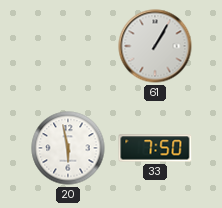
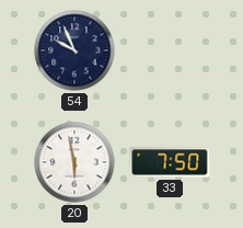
54: none -> 9:56 (74, 50)
61: 1:05 -> none (155, 46)
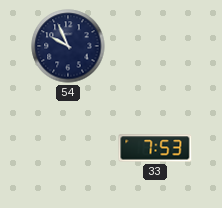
20: 5:58 -> none (74, 162)
33: 7:50 -> 7:53 (155, 148)
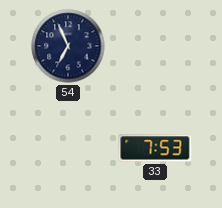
54: 9:56 -> 6:56 (68, 46)
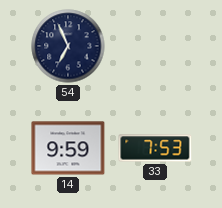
14: none -> 9:59 (68, 148)
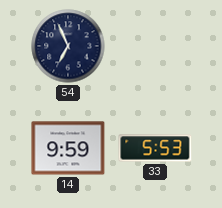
33: 7:53 -> 5:53 (155, 148)
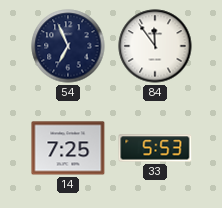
84: none -> 11:54 (155, 46)
14: 9:59 -> 7:25 (68, 148)
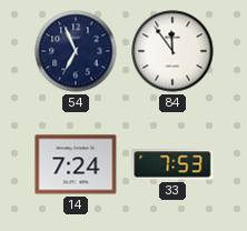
14: 7:25 -> 7:24 (76, 164)
33: 5:53 -> 7:53 (172, 164)
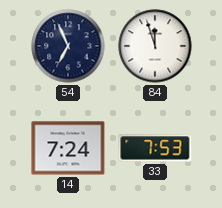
84: 11:54 -> 11:57 (155, 46)
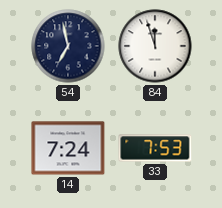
54: 6:56 -> 6:58 (68, 46)
